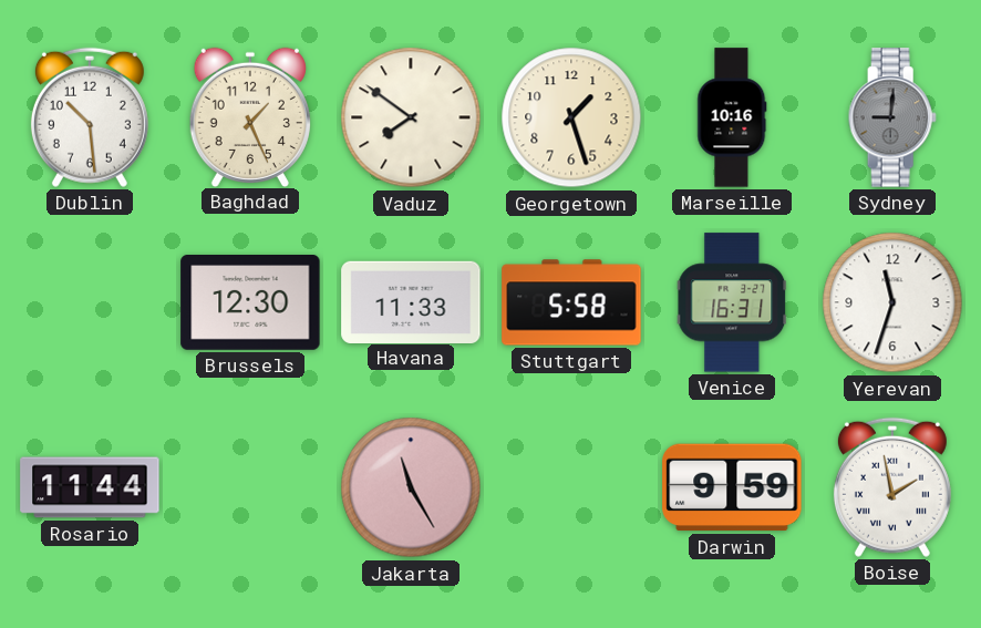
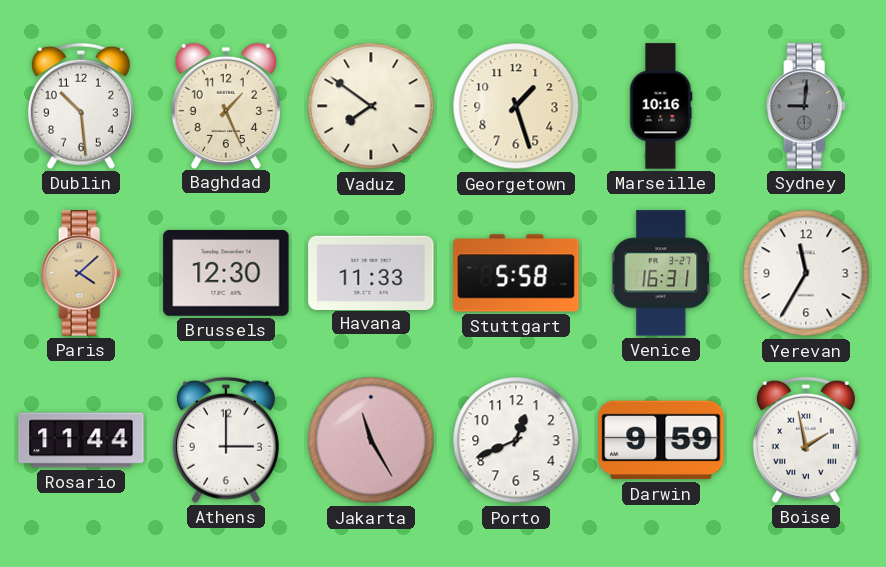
Paris: none -> 4:08 (81, 273)
Yerevan: 11:33 -> 11:35 (806, 273)
Athens: none -> 3:00 (226, 440)
Porto: none -> 12:41 (516, 440)
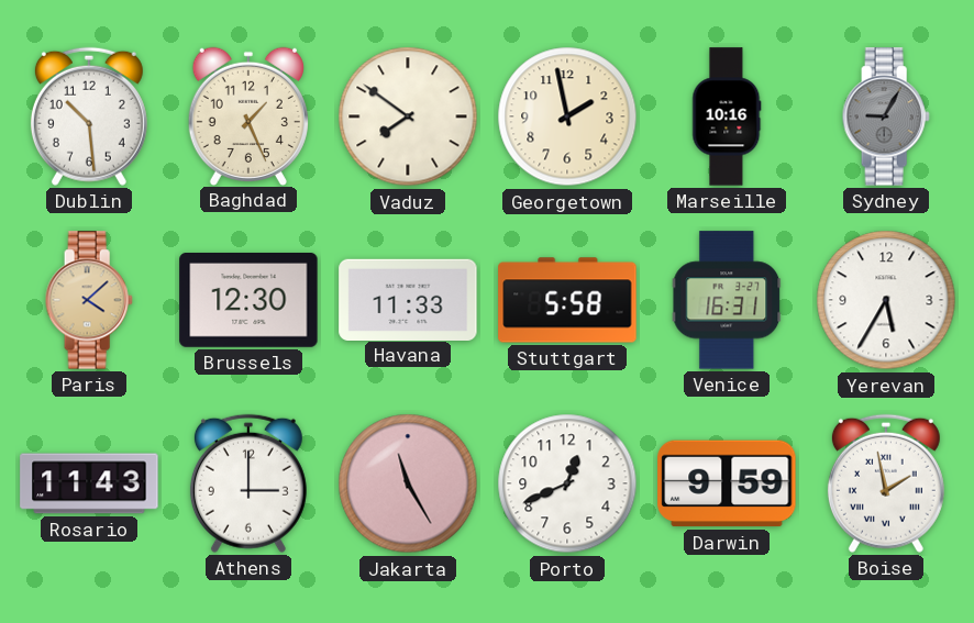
Georgetown: 1:27 -> 1:58 (567, 116)
Sydney: 9:01 -> 9:05 (886, 116)
Yerevan: 11:35 -> 5:35 (886, 300)
Rosario: 11:44 -> 11:43 (89, 483)
